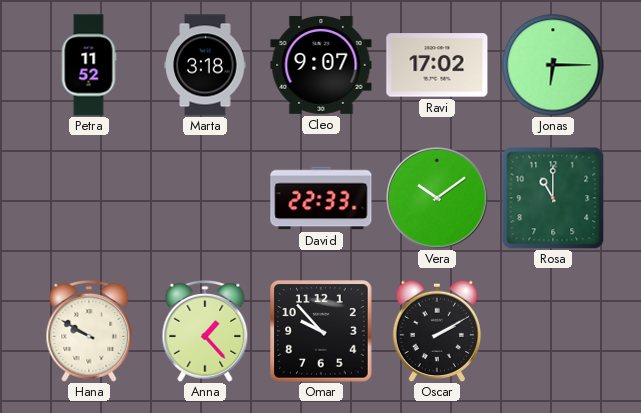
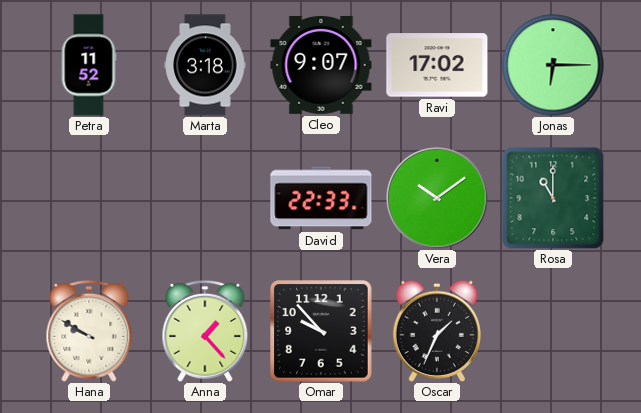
Oscar: 2:10 -> 1:34 (436, 331)
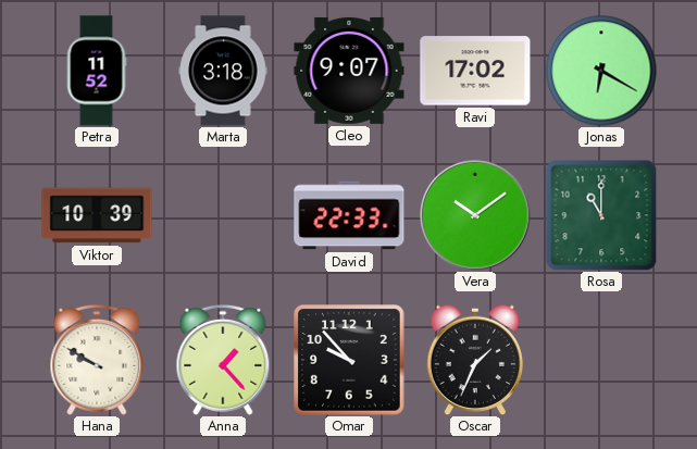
Jonas: 6:15 -> 6:20 (601, 71)
Viktor: none -> 10:39 (97, 215)
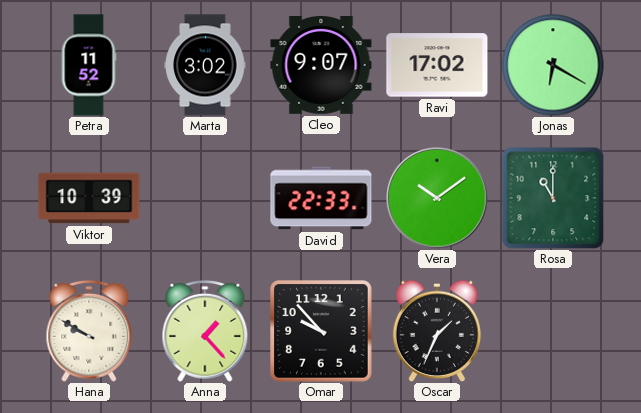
Marta: 3:18 -> 3:02 (205, 65)
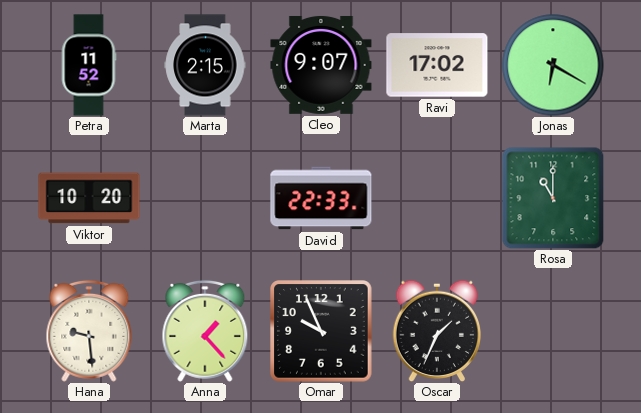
Marta: 3:02 -> 2:15 (205, 65)
Viktor: 10:39 -> 10:20 (89, 198)
Vera: 10:09 -> none (437, 198)
Hana: 9:50 -> 9:29 (89, 331)
Omar: 9:53 -> 9:56 (321, 331)
